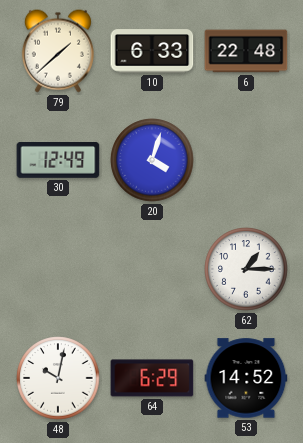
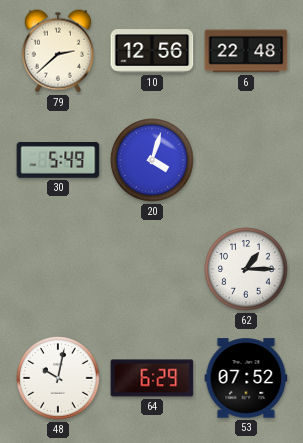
79: 1:38 -> 2:38 (58, 51)
10: 6:33 -> 12:56 (152, 51)
30: 12:49 -> 5:49 (58, 161)
53: 14:52 -> 07:52 (246, 378)
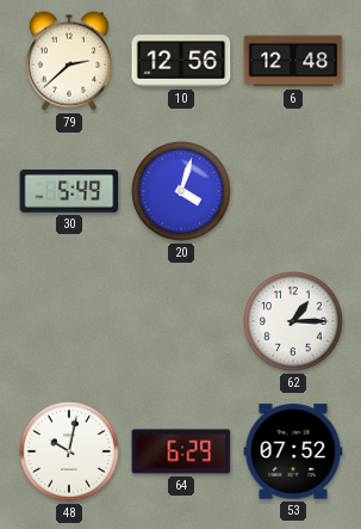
6: 22:48 -> 12:48 (293, 61)
